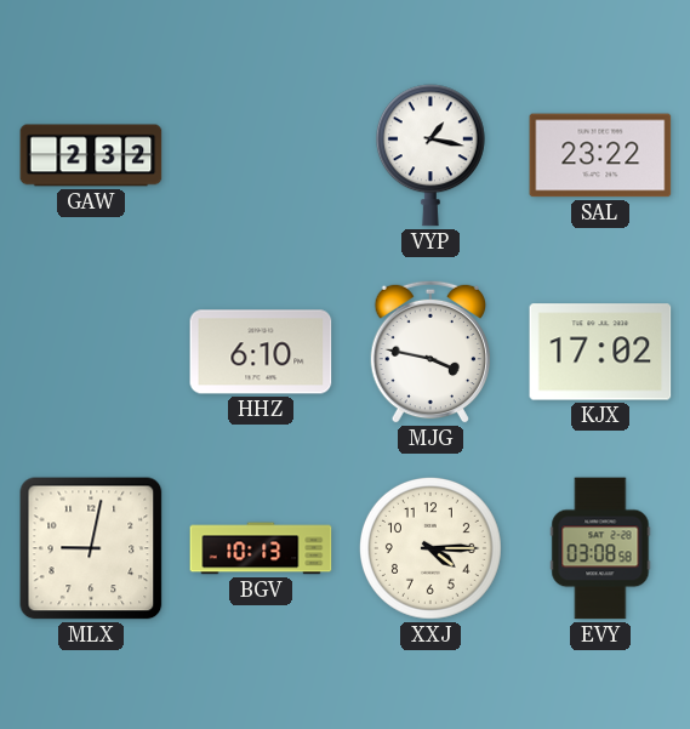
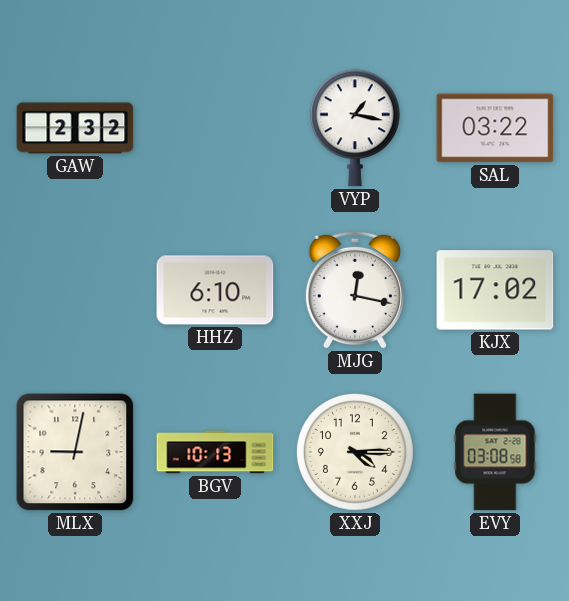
SAL: 23:22 -> 03:22 (495, 128)
MJG: 3:47 -> 12:17 (354, 290)
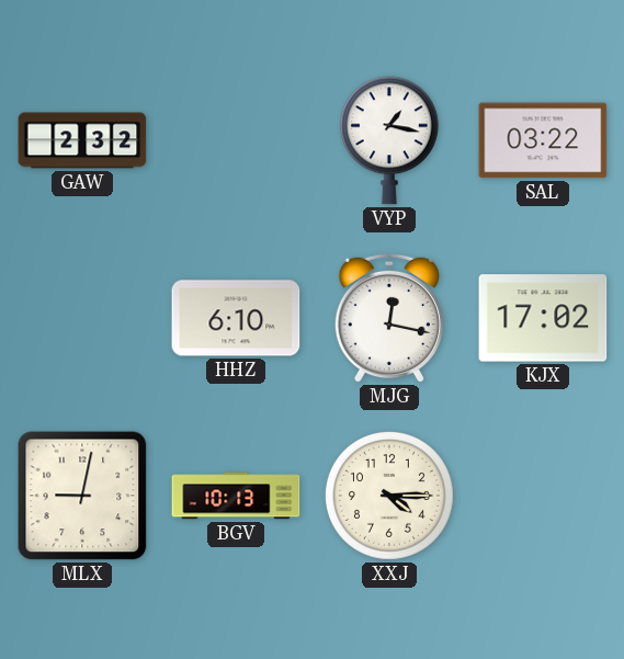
EVY: 03:08 -> none (495, 452)
